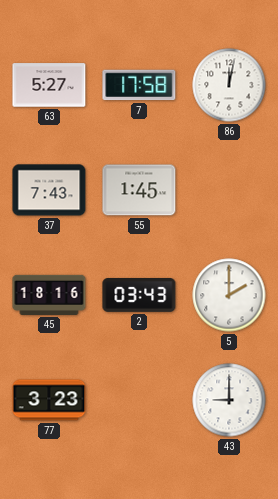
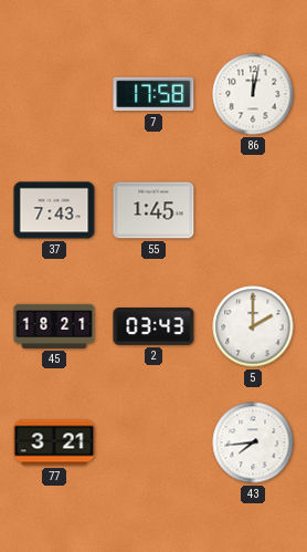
63: 5:27 -> none (49, 85)
45: 18:16 -> 18:21 (54, 326)
77: 3:23 -> 3:21 (54, 442)
43: 9:00 -> 7:44 (253, 442)
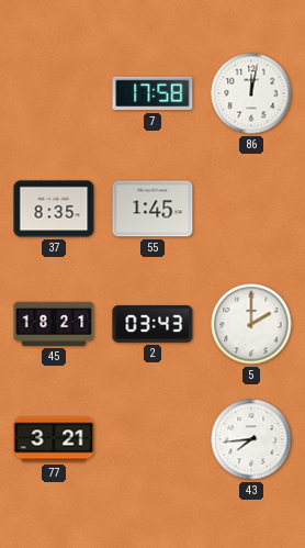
37: 7:43 -> 8:35 (54, 209)
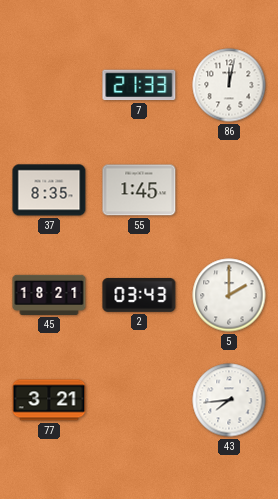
7: 17:58 -> 21:33 (139, 85)
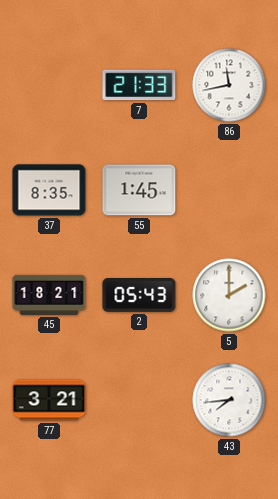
86: 12:02 -> 11:43 (229, 85)
2: 03:43 -> 05:43 (139, 296)
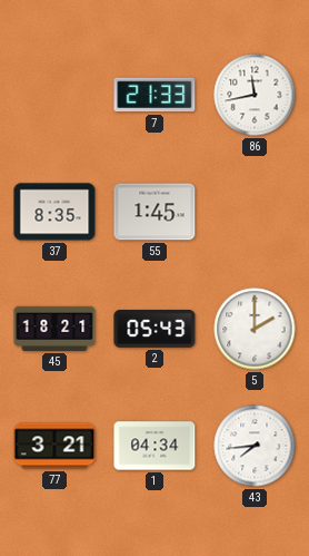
1: none -> 04:34 (154, 446)
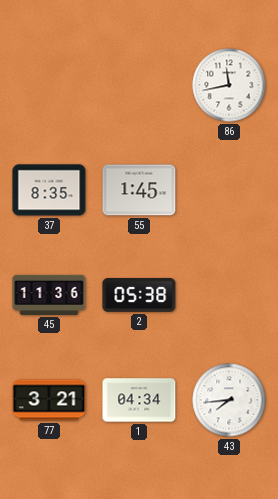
7: 21:33 -> none (154, 95)
45: 18:21 -> 11:36 (49, 295)
2: 05:43 -> 05:38 (139, 296)
5: 2:00 -> none (255, 329)
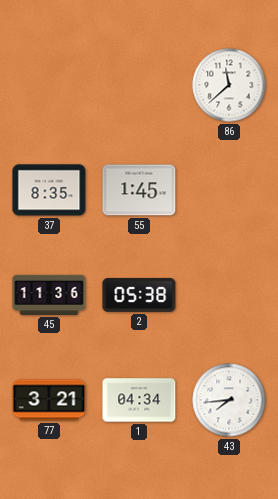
86: 11:43 -> 11:38 (229, 85)
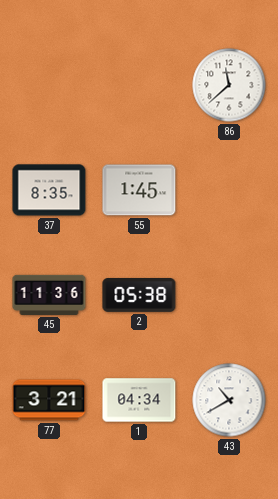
43: 7:44 -> 10:40 (229, 400)
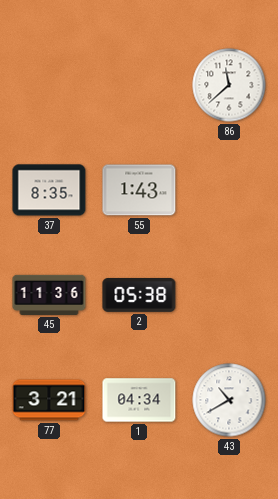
55: 1:45 -> 1:43 (139, 190)
